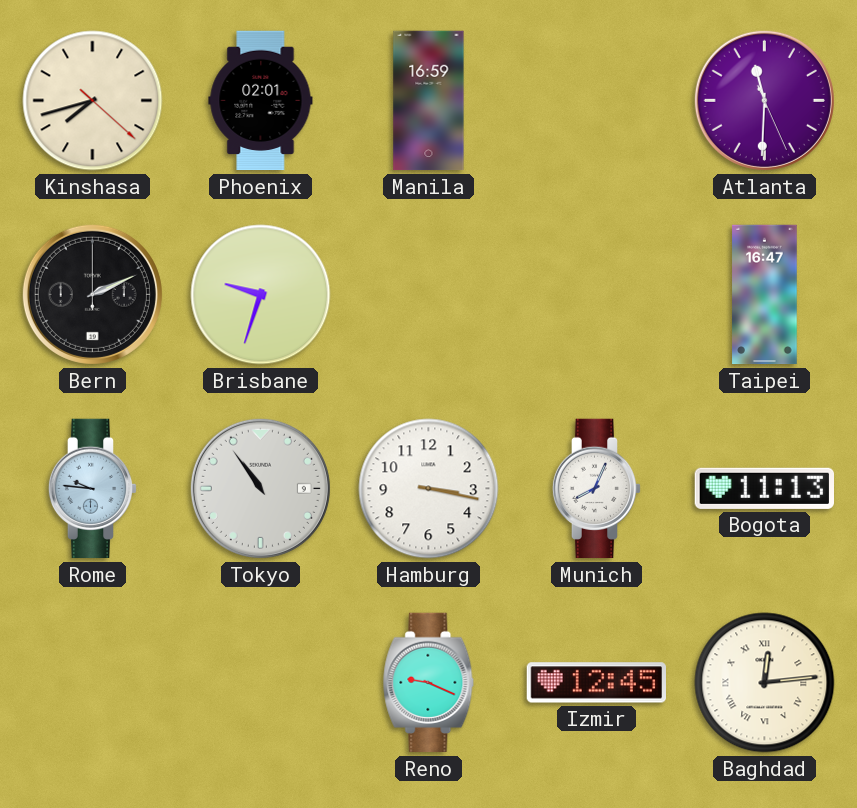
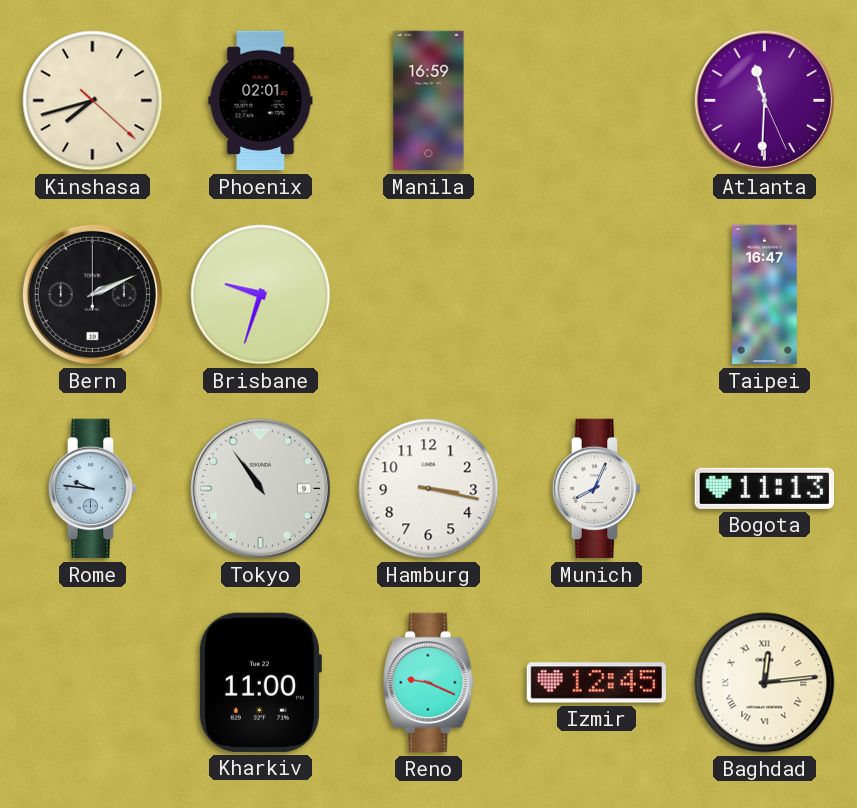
Kharkiv: none -> 11:00 (260, 682)
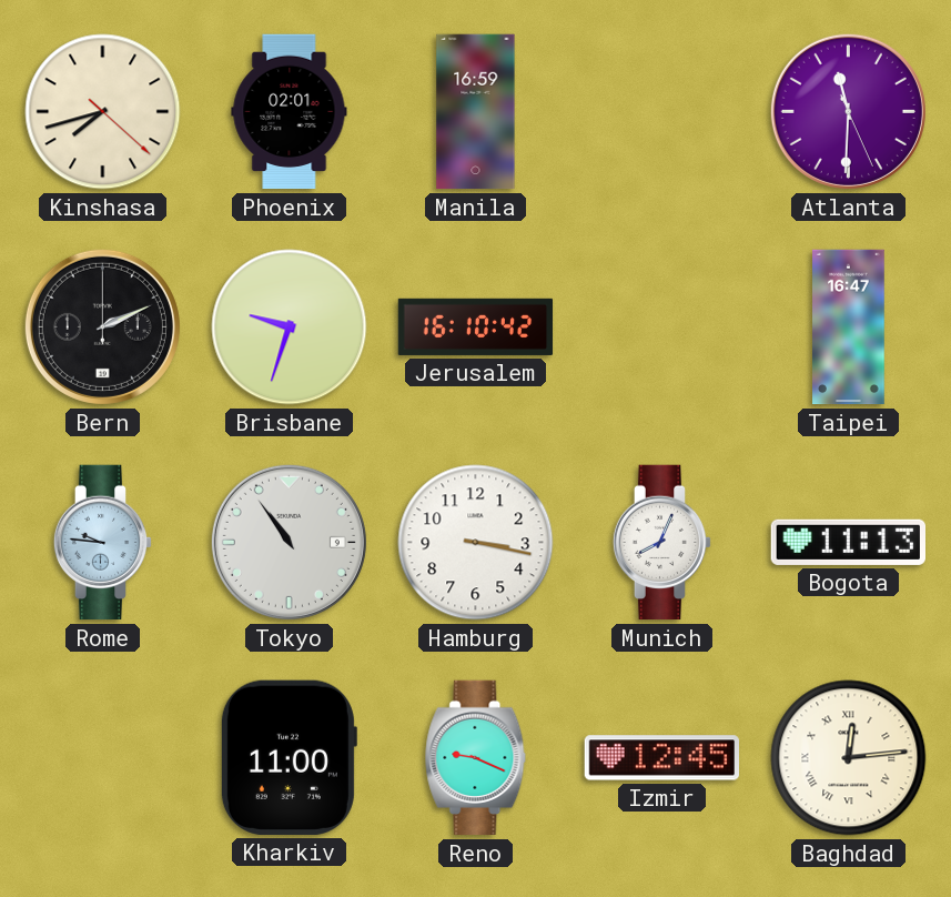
Jerusalem: none -> 16:10 (476, 326)
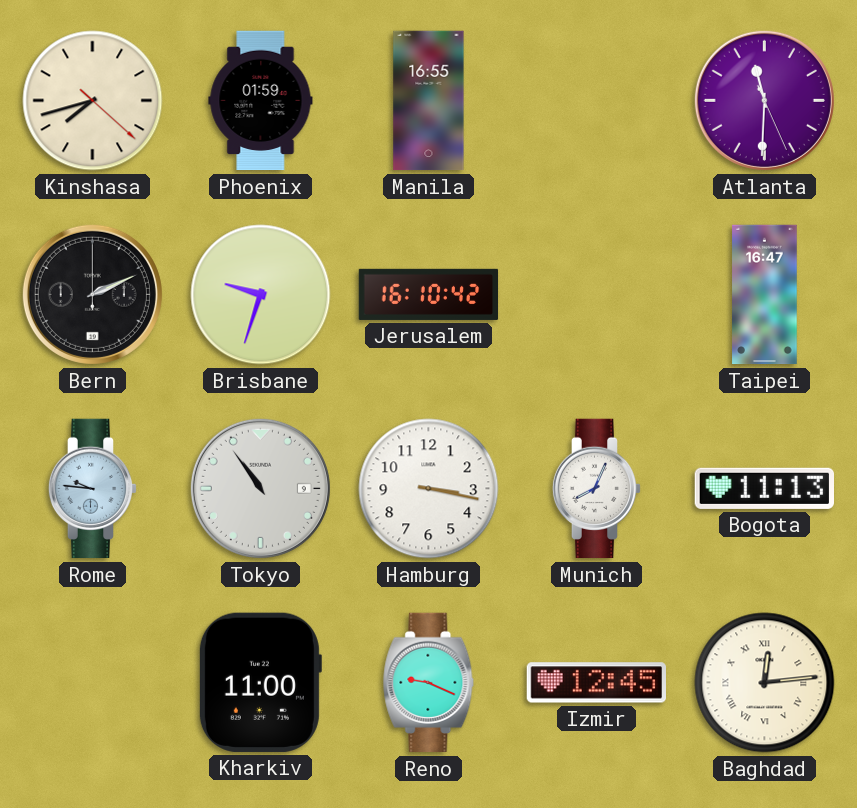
Phoenix: 02:01 -> 01:59 (261, 101)
Manila: 16:59 -> 16:55 (429, 101)
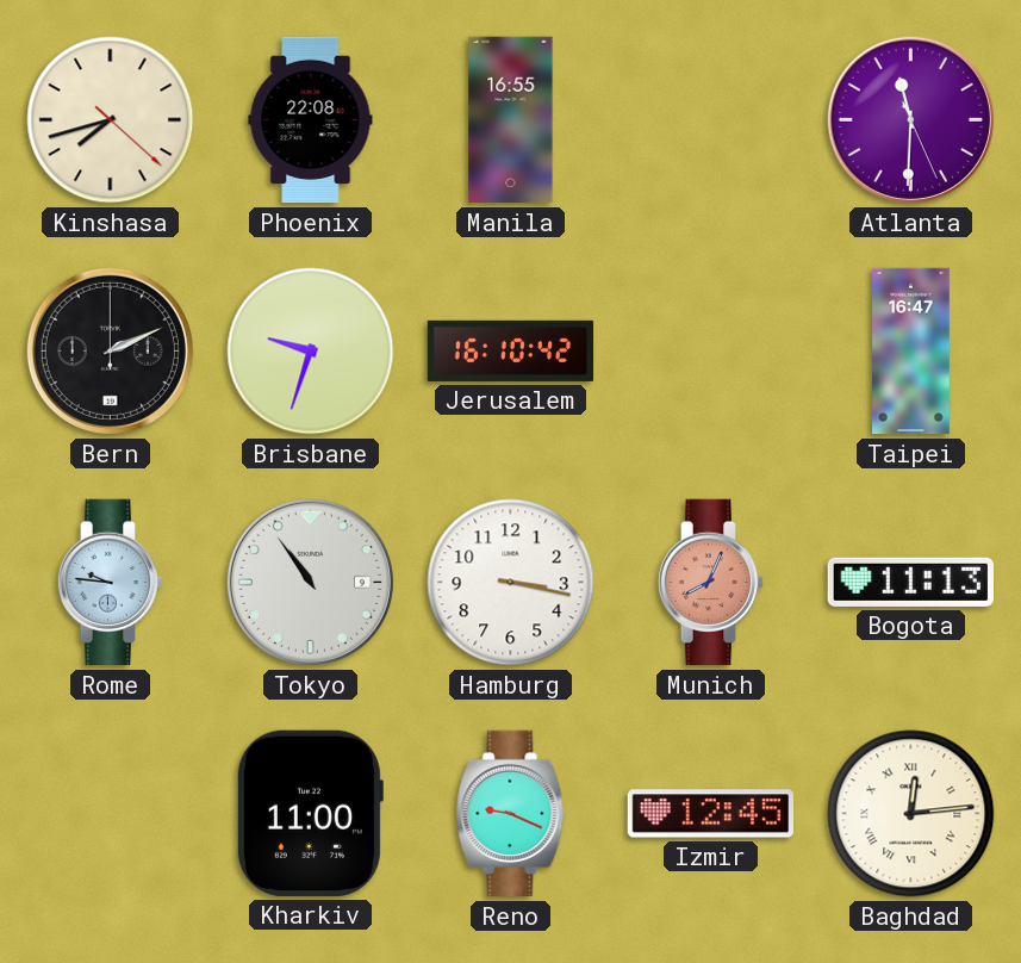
Phoenix: 01:59 -> 22:08 (311, 120)
Munich dial: white -> salmon (711, 583)
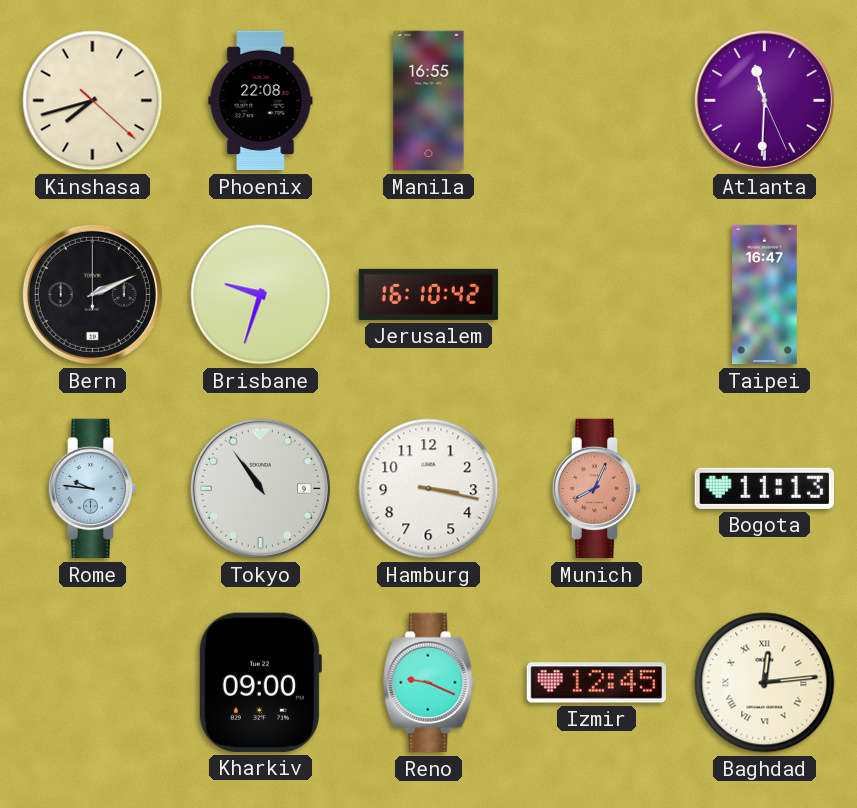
Kharkiv: 11:00 -> 09:00 (260, 682)
